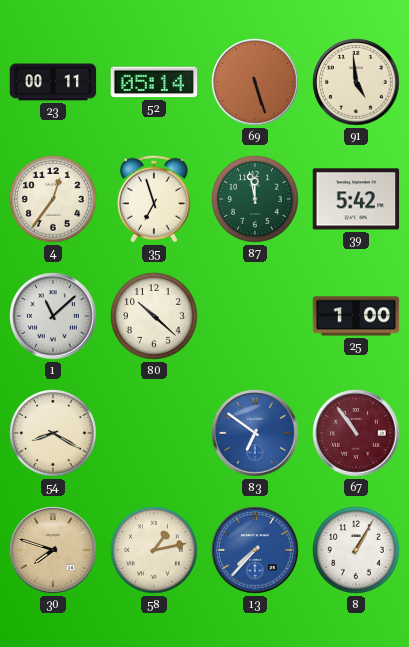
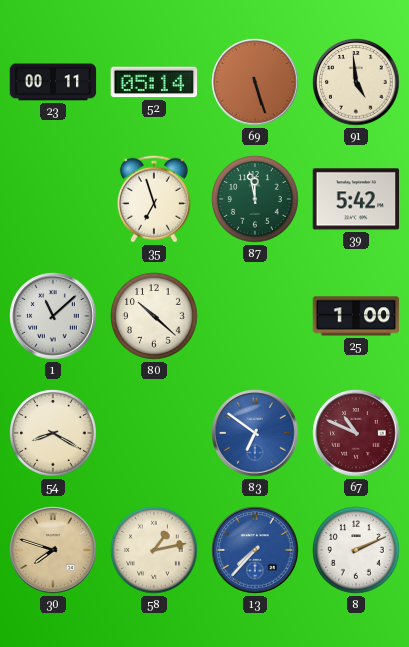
4: 12:36 -> none (53, 199)
67: 10:54 -> 10:49 (356, 433)
8: 1:05 -> 2:11 (356, 550)
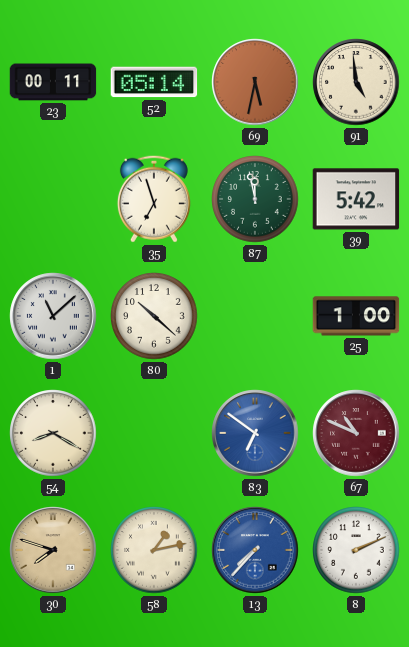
69: 5:27 -> 5:32 (255, 82)
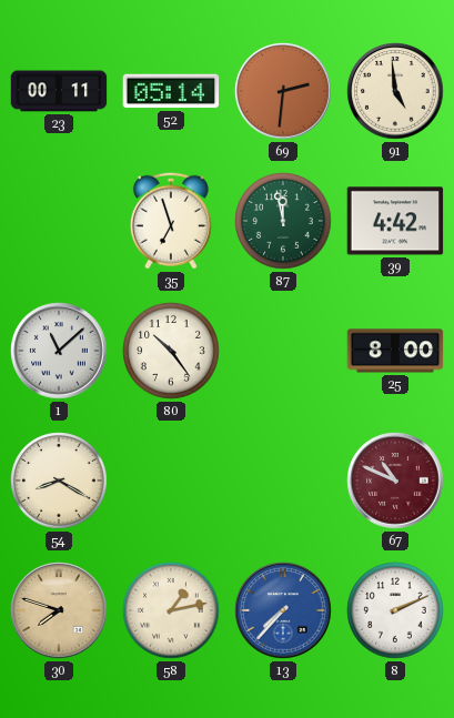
69: 5:32 -> 2:31 (283, 91)
39: 5:42 -> 4:42 (395, 221)
80: 10:22 -> 10:24 (171, 351)
25: 1:00 -> 8:00 (395, 351)
83: 6:51 -> none (255, 433)
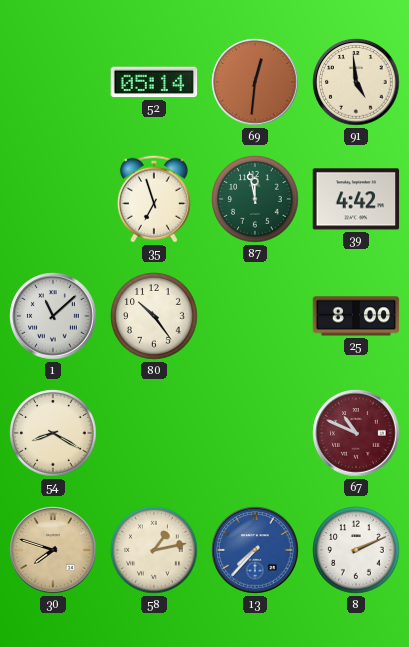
23: 00:11 -> none (59, 91)
69: 2:31 -> 12:31 (255, 82)
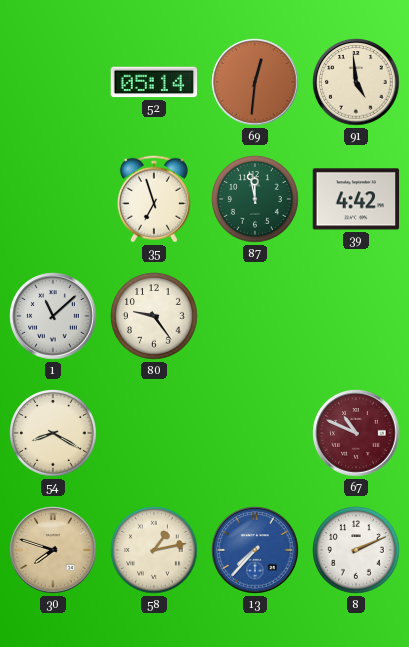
80: 10:24 -> 9:24 (154, 316)
25: 8:00 -> none (356, 316)
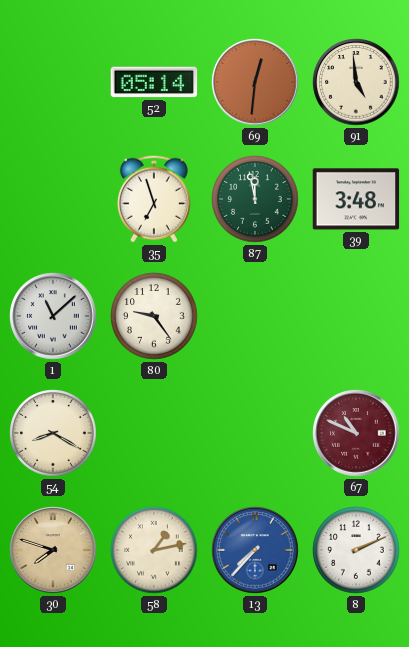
39: 4:42 -> 3:48 (356, 199)
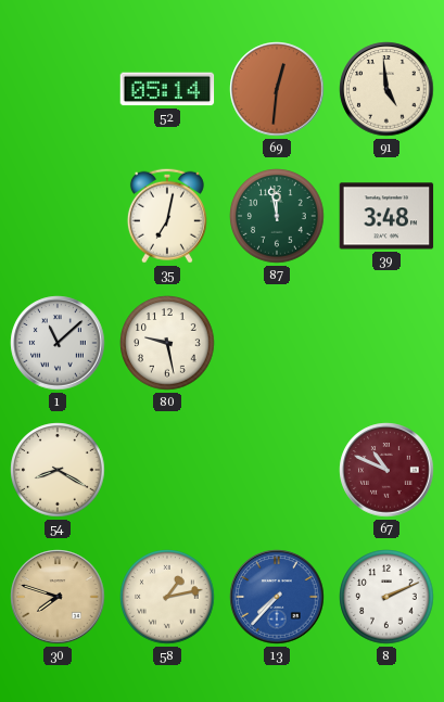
35: 6:57 -> 7:02 (167, 216)
80: 9:24 -> 9:28 (167, 343)
